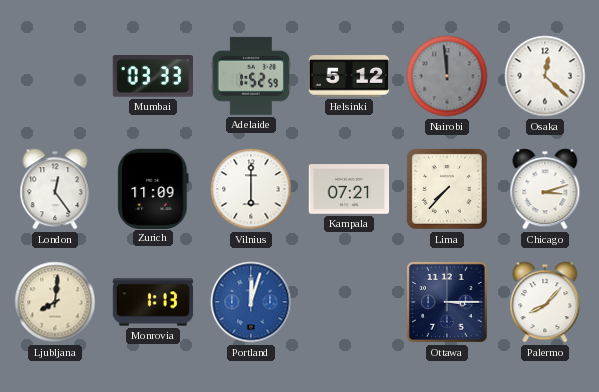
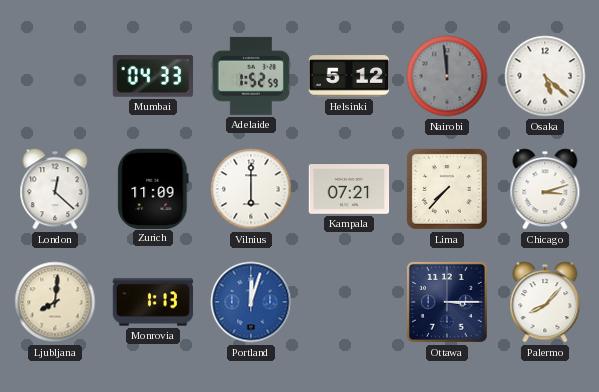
Mumbai: 03:33 -> 04:33 (152, 76)
Osaka: 12:22 -> 5:22 (545, 76)
London: 12:24 -> 12:22 (55, 189)
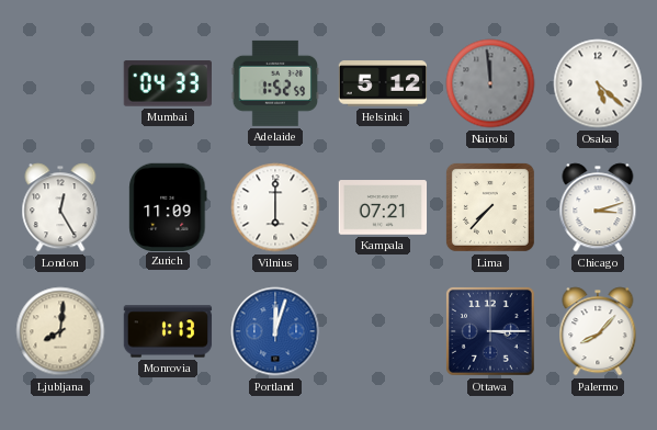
London: 12:22 -> 12:25 (60, 207)
